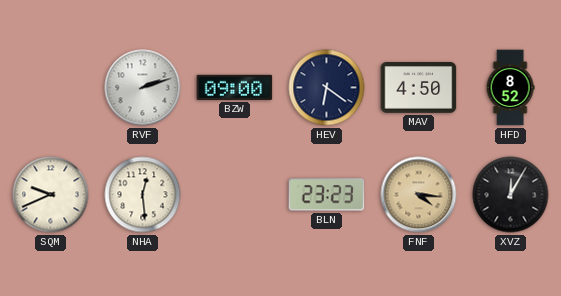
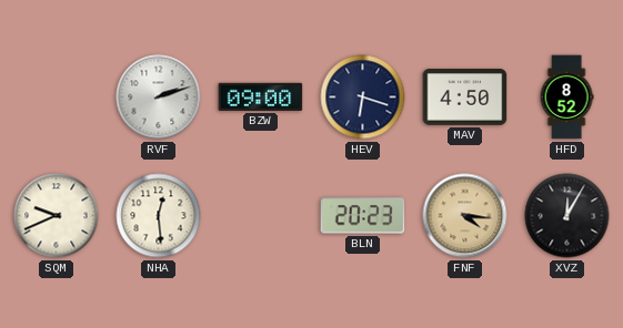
HEV: 6:21 -> 6:18 (363, 98)
BLN: 23:23 -> 20:23 (363, 216)
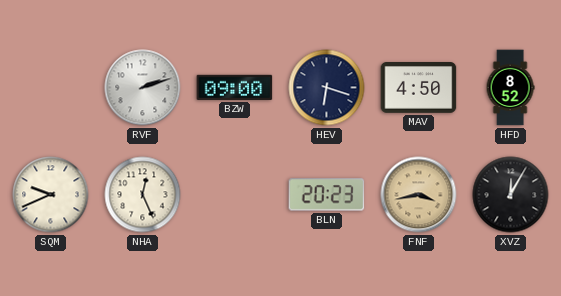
NHA: 12:29 -> 12:26 (143, 195)
FNF: 4:16 -> 3:43 (419, 195)
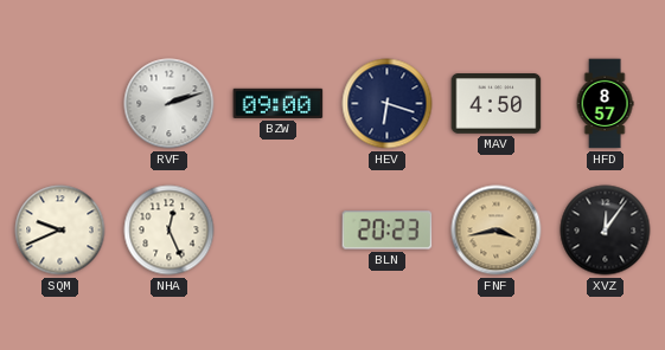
HFD: 8:52 -> 8:57 (605, 104)
XVZ: 12:05 -> 12:06 (606, 231)
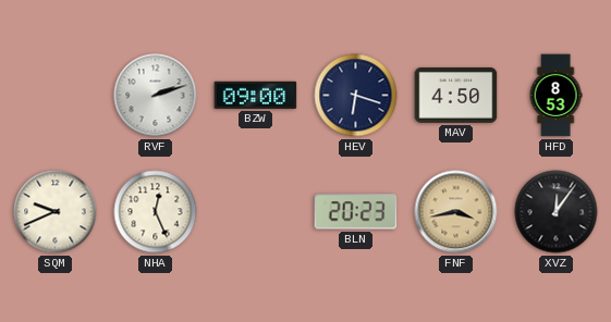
HFD: 8:57 -> 8:53 (555, 96)
